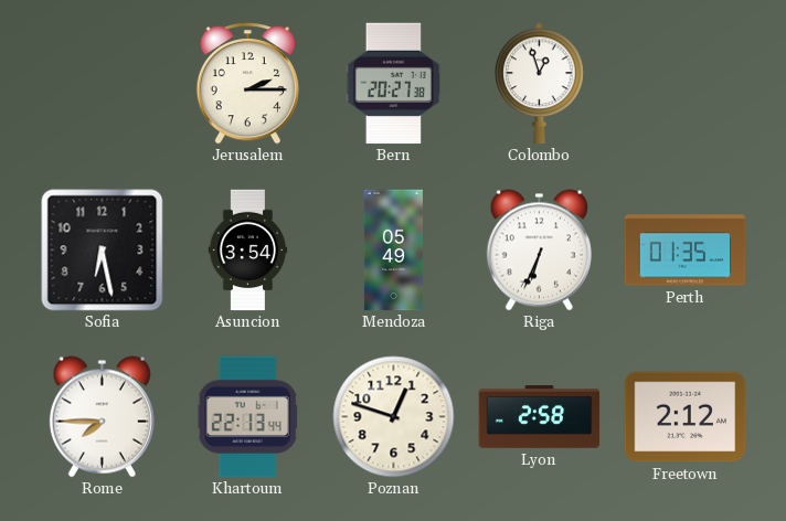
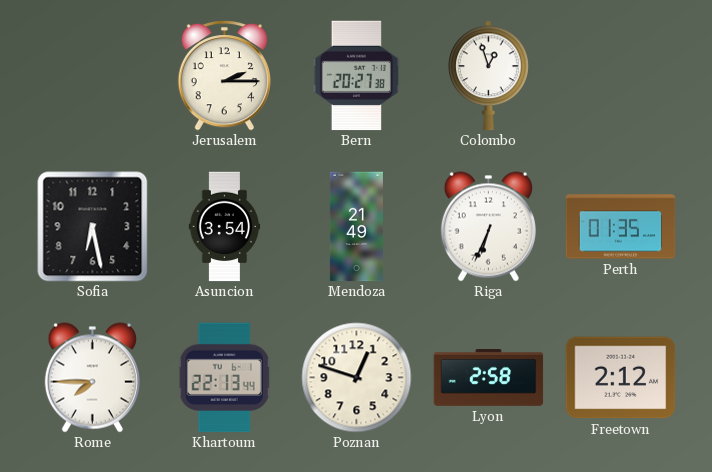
Mendoza: 05:49 -> 21:49 (356, 227)
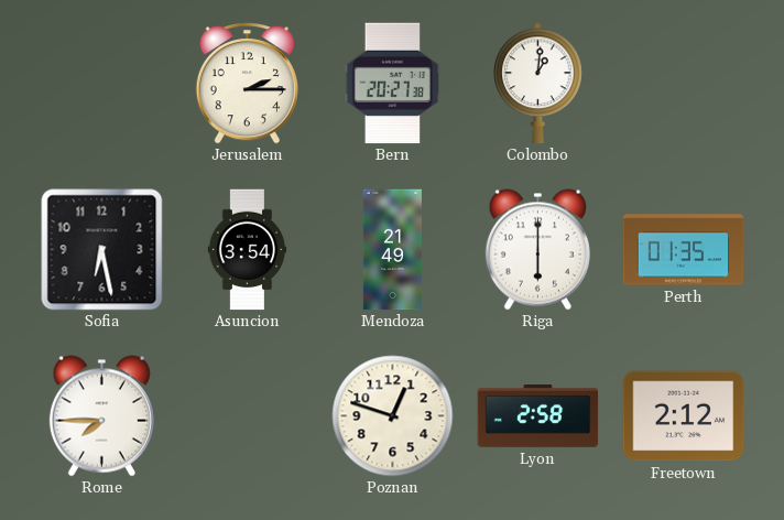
Colombo: 12:57 -> 1:01 (538, 84)
Riga: 6:34 -> 6:00 (537, 250)
Khartoum: 22:13 -> none (224, 378)
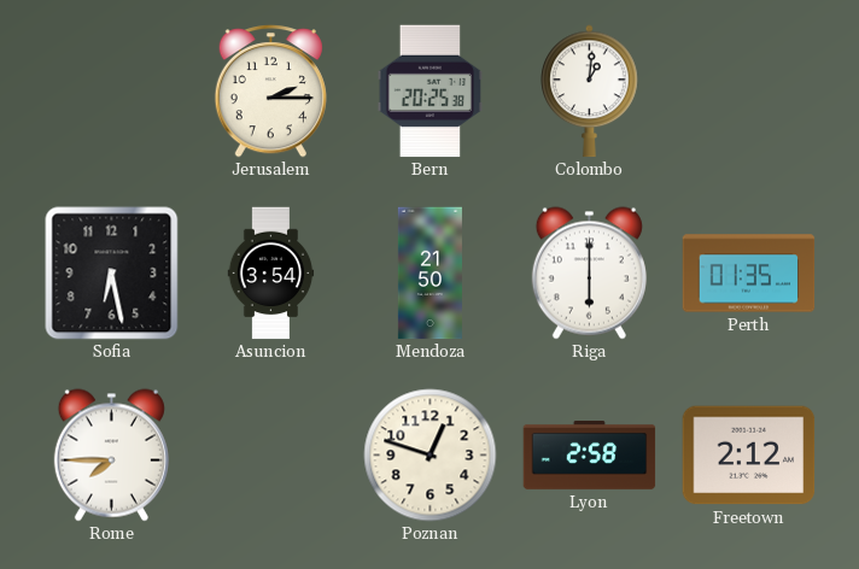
Bern: 20:27 -> 20:25 (431, 92)
Mendoza: 21:49 -> 21:50 (429, 274)
